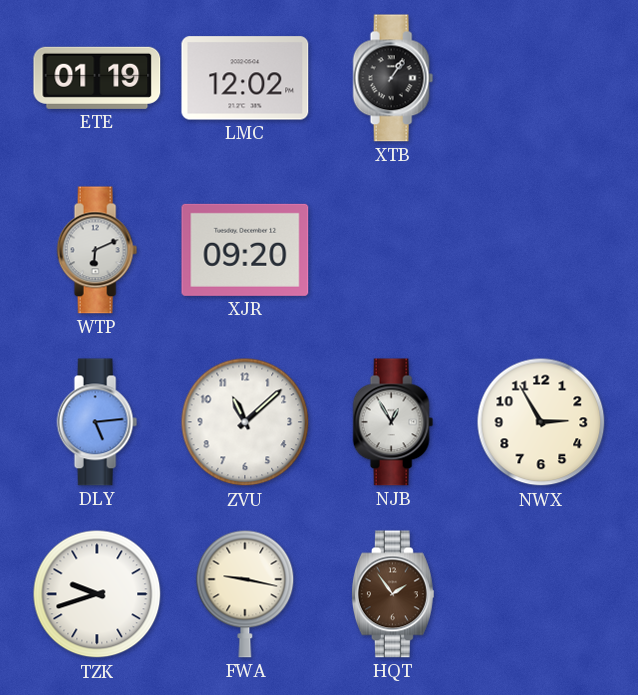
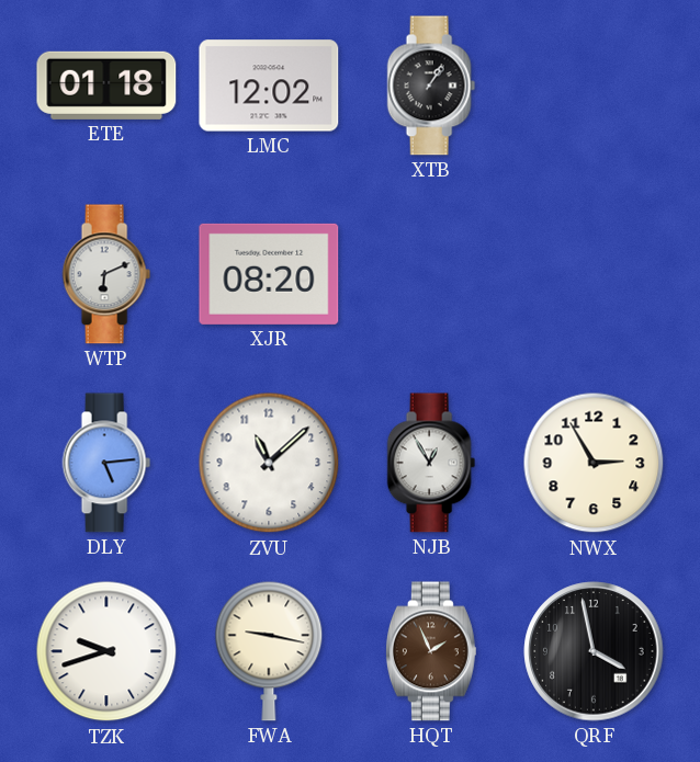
ETE: 01:19 -> 01:18 (106, 86)
XJR: 09:20 -> 08:20 (269, 274)
HQT: 1:54 -> 1:56 (431, 651)
QRF: none -> 3:58 (594, 651)
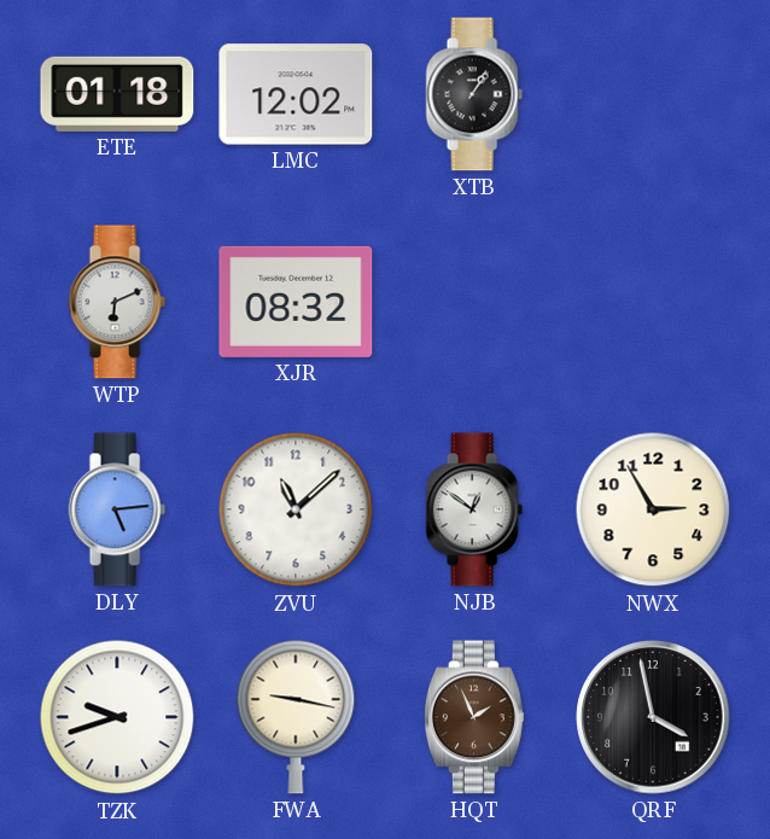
XJR: 08:20 -> 08:32 (296, 302)
NJB: 12:55 -> 12:51 (474, 509)
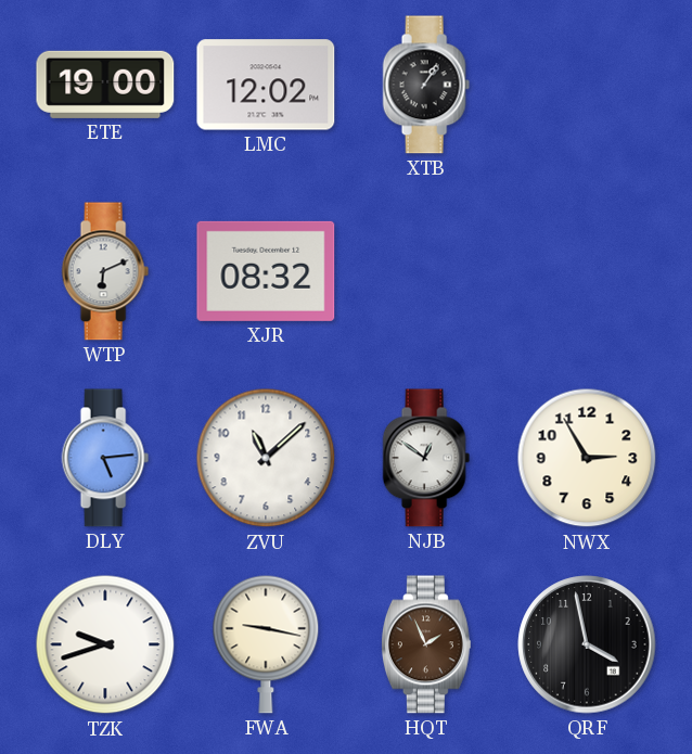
ETE: 01:18 -> 19:00 (105, 85)
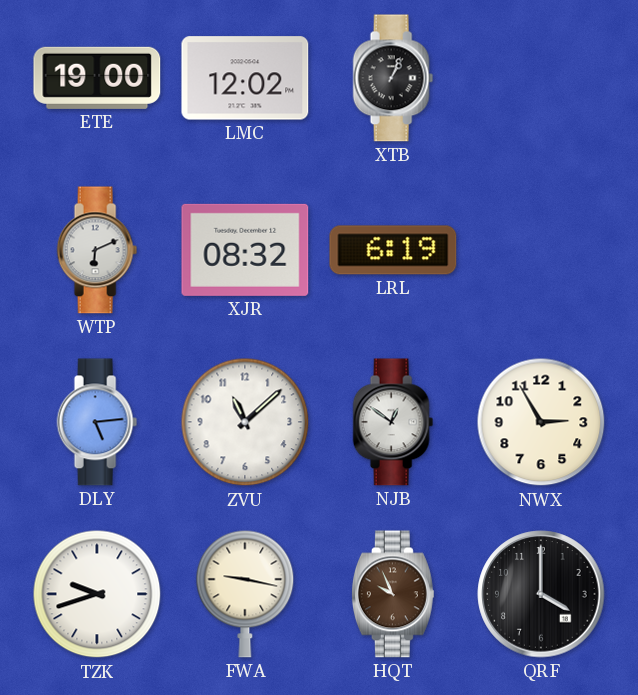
XTB: 1:06 -> 1:04 (393, 78)
LRL: none -> 6:19 (393, 250)
HQT: 1:56 -> 9:56 (393, 594)
QRF: 3:58 -> 4:00 (541, 594)
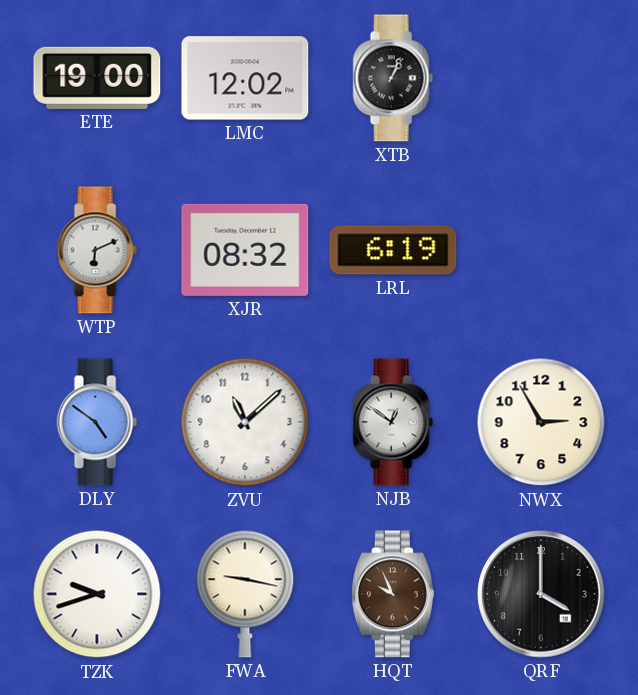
DLY: 5:14 -> 4:51 (97, 422)
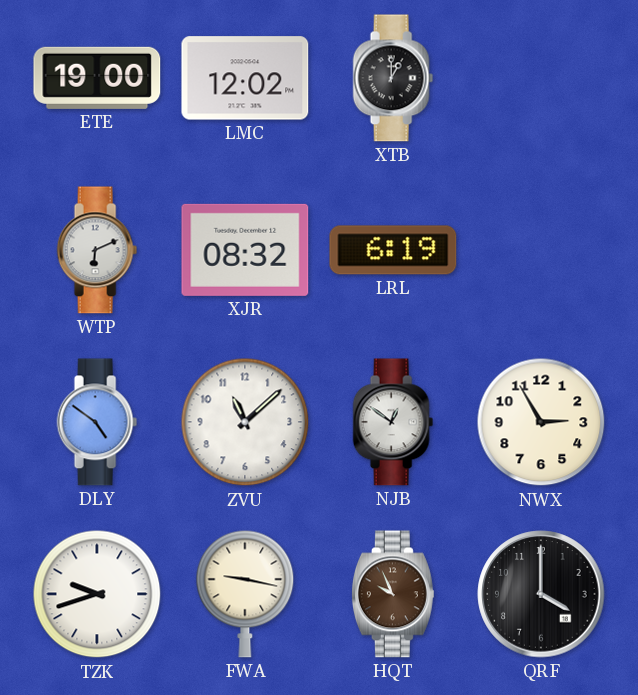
XTB: 1:04 -> 1:00 (393, 78)
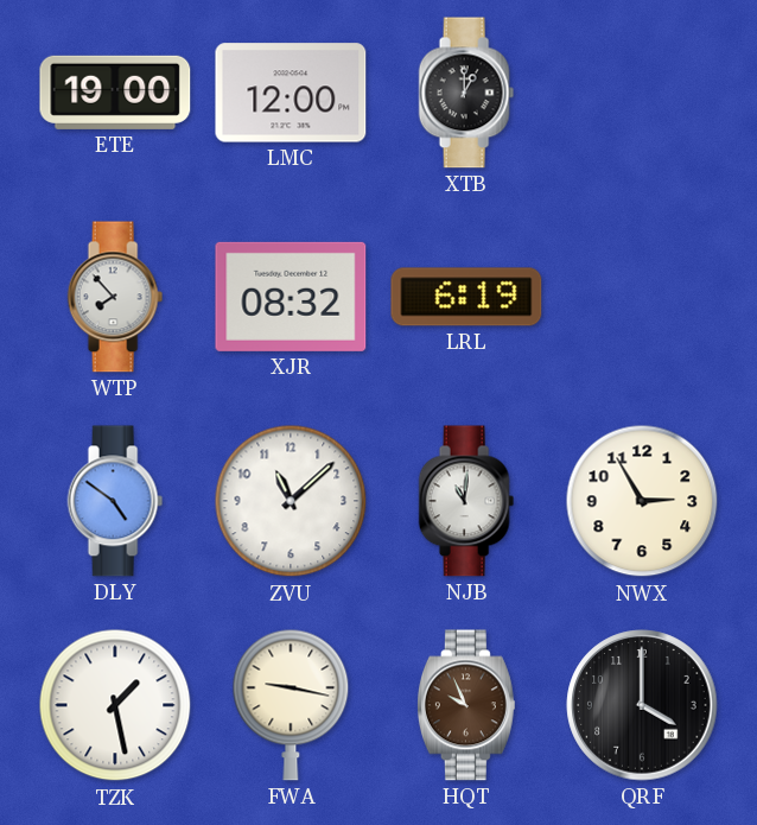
LMC: 12:02 -> 12:00 (291, 93)
WTP: 6:11 -> 7:53 (115, 297)
NJB: 12:51 -> 11:01 (466, 501)
TZK: 9:42 -> 1:28 (115, 705)
